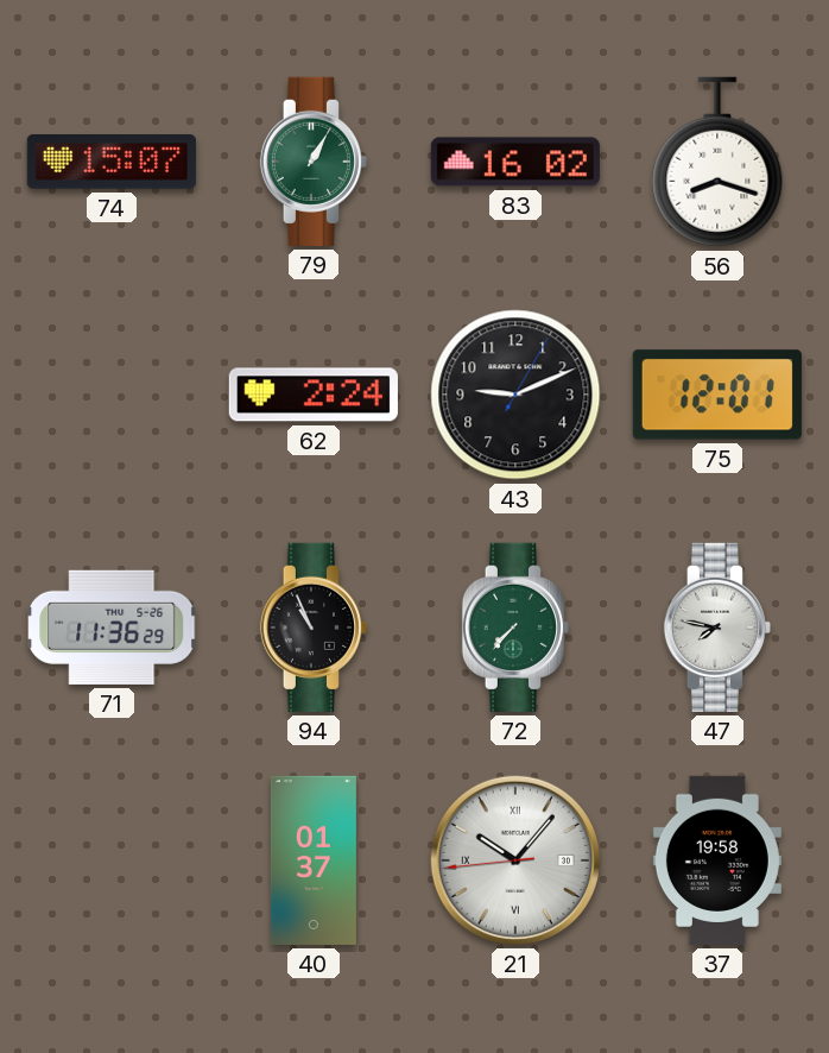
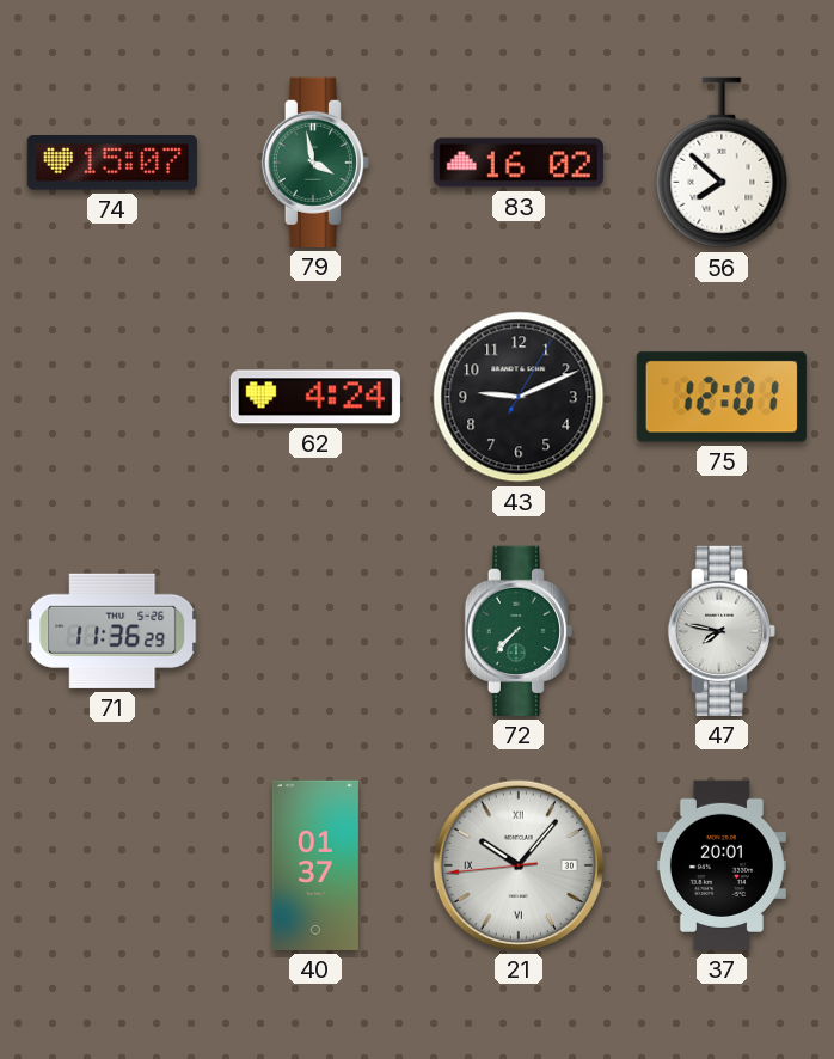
79: 1:05 -> 3:58 (315, 163)
56: 8:18 -> 7:52 (722, 163)
62: 2:24 -> 4:24 (315, 397)
94: 10:56 -> none (314, 628)
37: 19:58 -> 20:01 (722, 865)
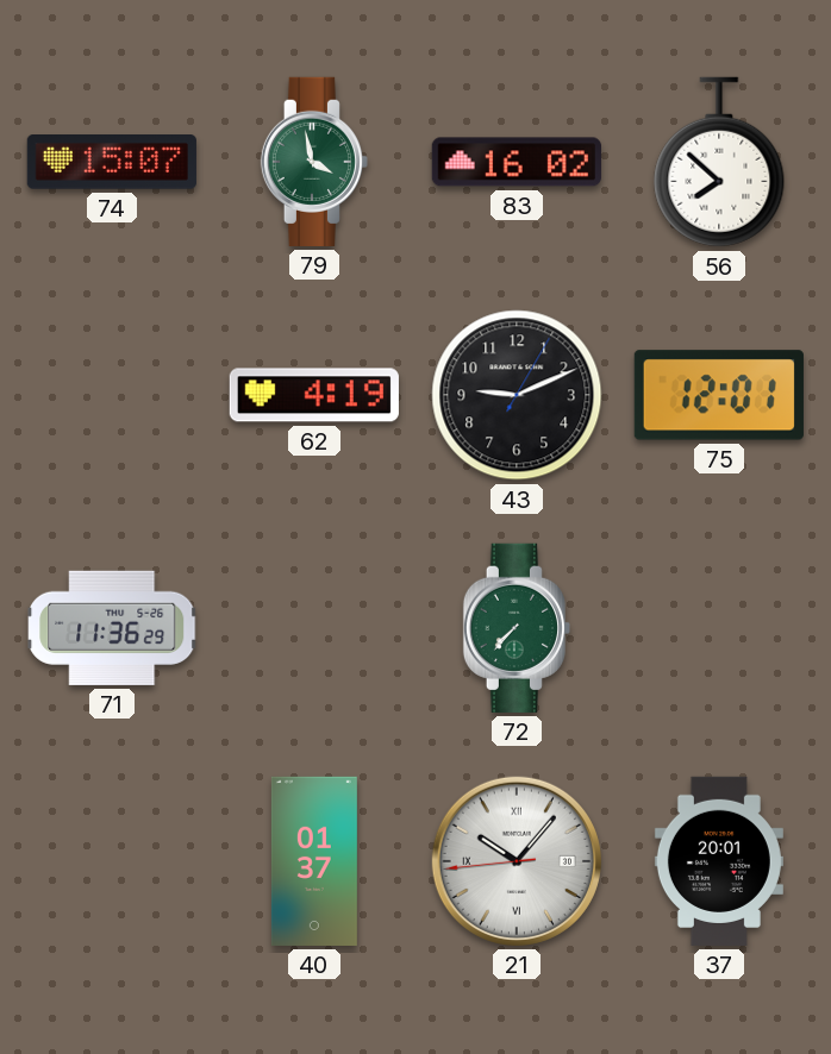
62: 4:24 -> 4:19 (314, 395)
47: 7:47 -> none (722, 631)
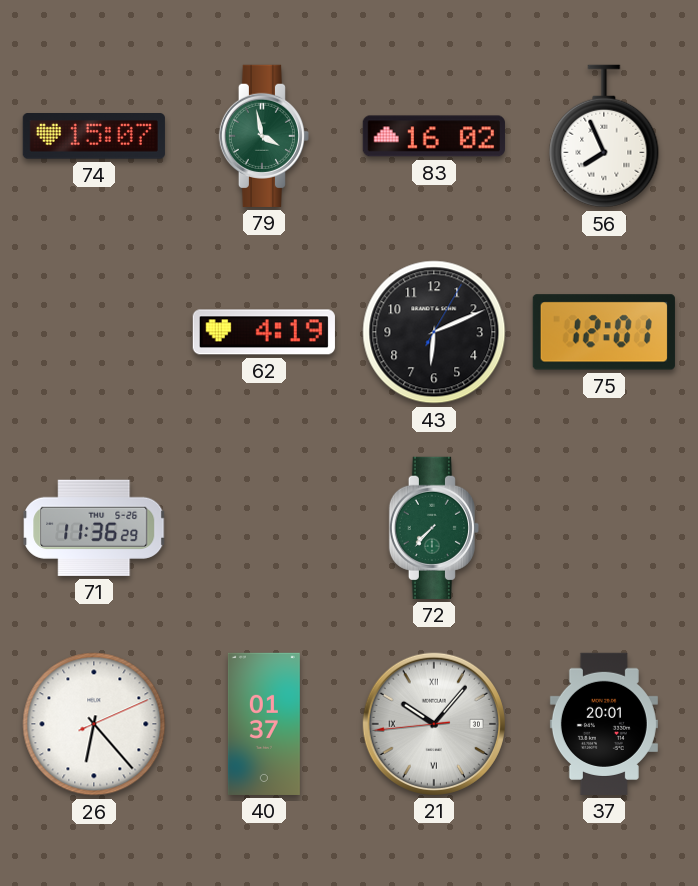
56: 7:52 -> 7:56 (604, 136)
43: 9:11 -> 6:11 (434, 332)
26: none -> 6:23 (94, 724)
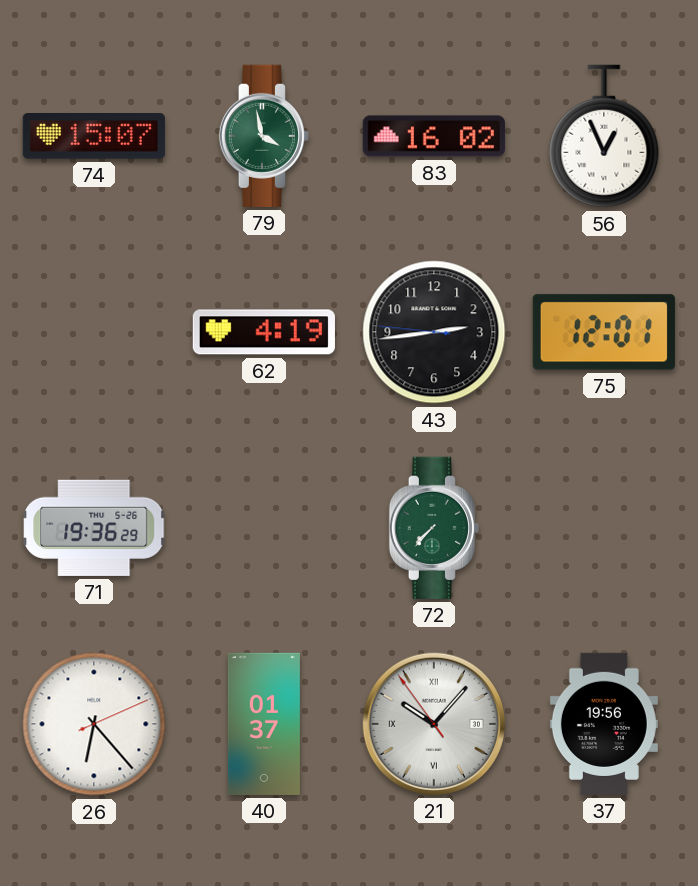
56: 7:56 -> 12:56 (604, 136)
43: 6:11 -> 2:43 (434, 332)
71: 11:36 -> 19:36 (94, 528)
21: 10:06:44 -> 10:06:54 (434, 724)
37: 20:01 -> 19:56 (604, 724)
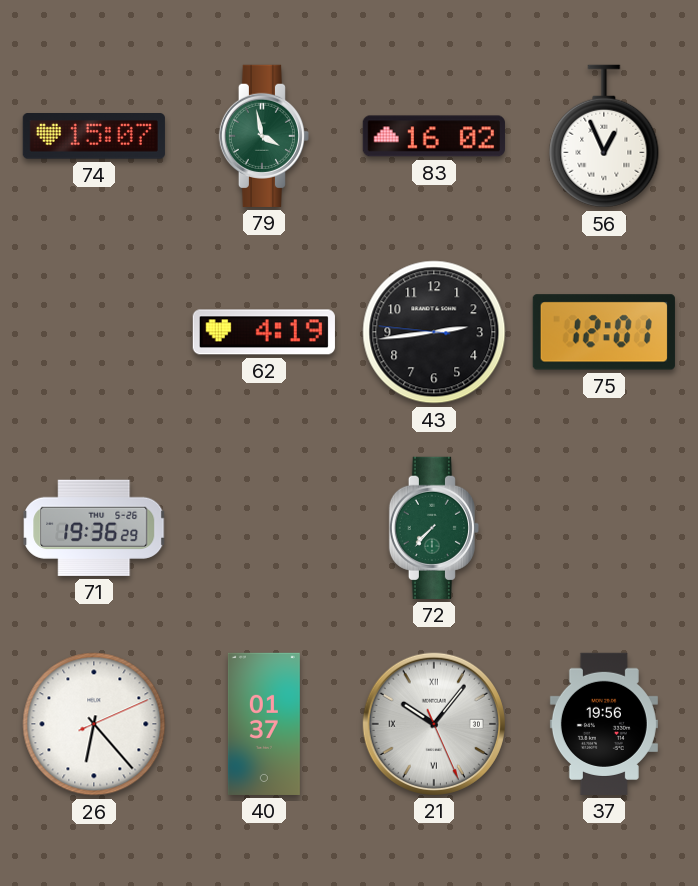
21: 10:06:54 -> 10:06:26 (434, 724)
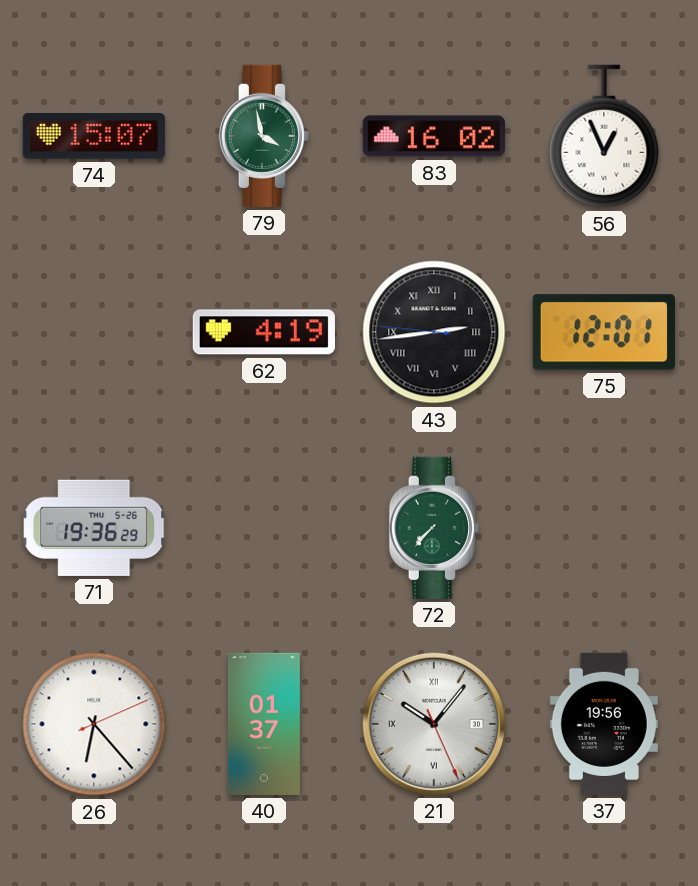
43 numerals: Arabic -> Roman (434, 332)
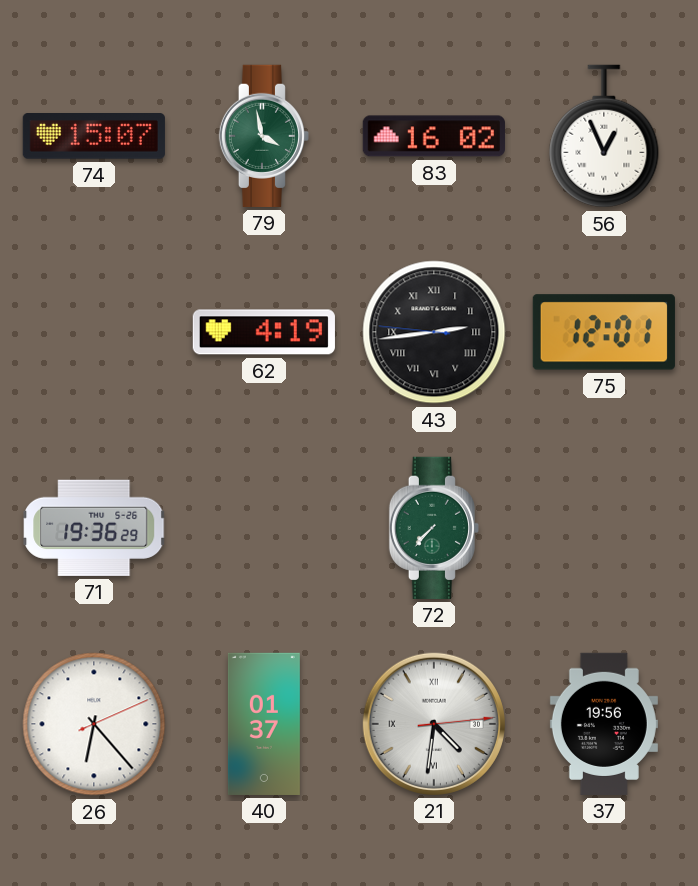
21: 10:06 -> 4:31 (434, 724)
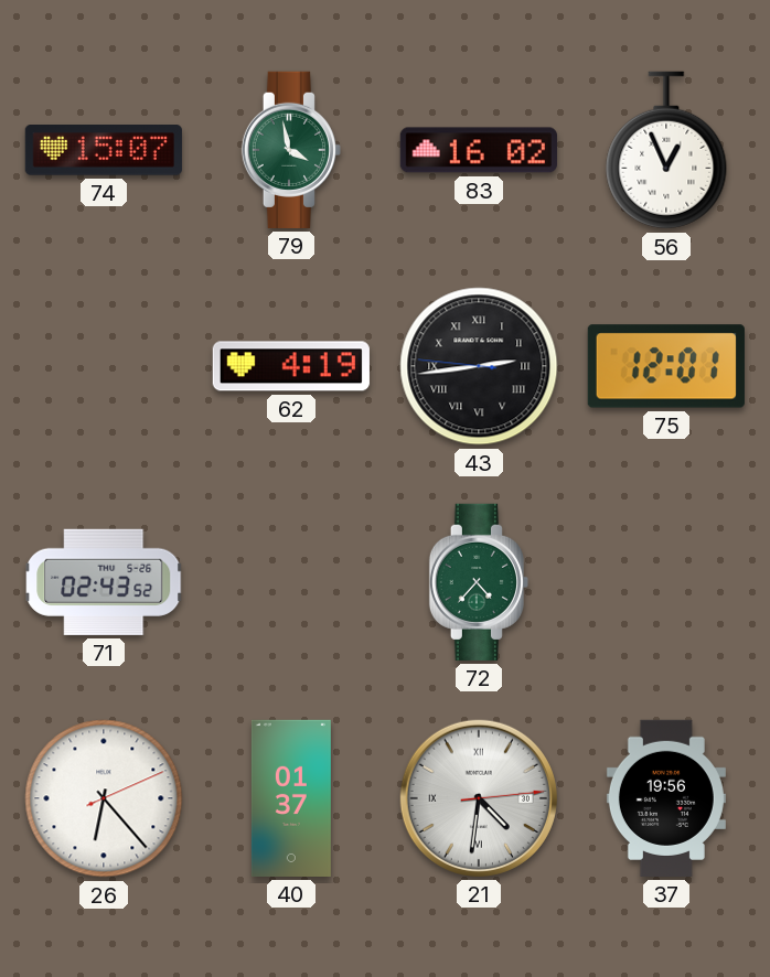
71: 19:36 -> 02:43 (104, 582)
72: 7:37 -> 4:37 (479, 582)
